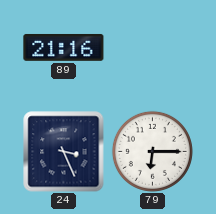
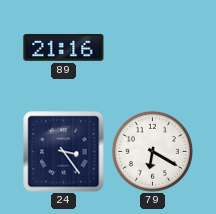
24: 3:26 -> 3:24 (64, 152)
79: 6:15 -> 6:20 (152, 151)
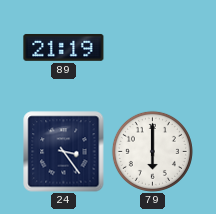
89: 21:16 -> 21:19 (64, 47)
79: 6:20 -> 6:00 (152, 151)
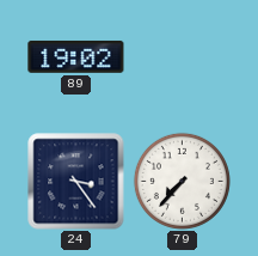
89: 21:19 -> 19:02 (76, 56)
79: 6:00 -> 7:37 (182, 181)
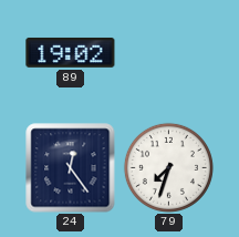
24: 3:24 -> 12:24 (71, 168)
79: 7:37 -> 7:33 (168, 167)
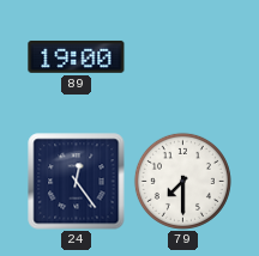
89: 19:02 -> 19:00 (77, 56)
79: 7:33 -> 7:30 (182, 181)
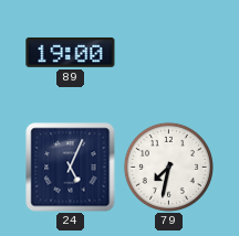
24: 12:24 -> 5:04 (71, 168)
79: 7:30 -> 7:32 (168, 167)
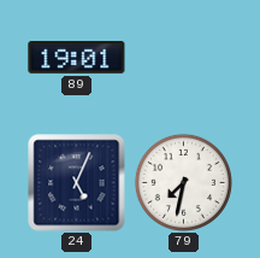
89: 19:00 -> 19:01 (77, 57)
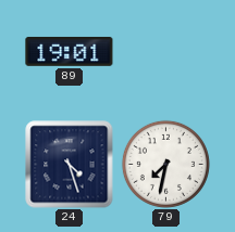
24: 5:04 -> 4:27 (70, 165)
